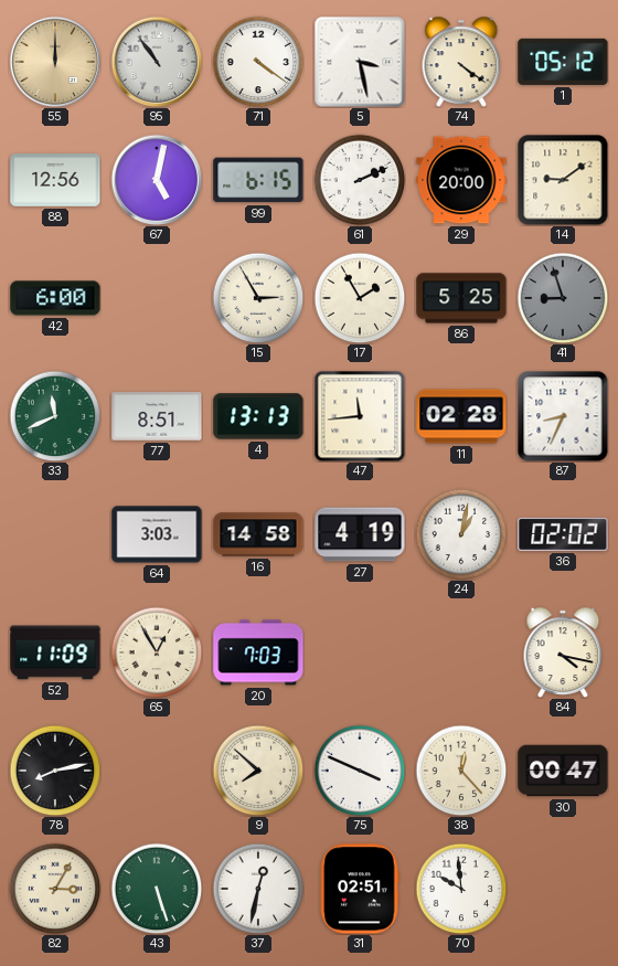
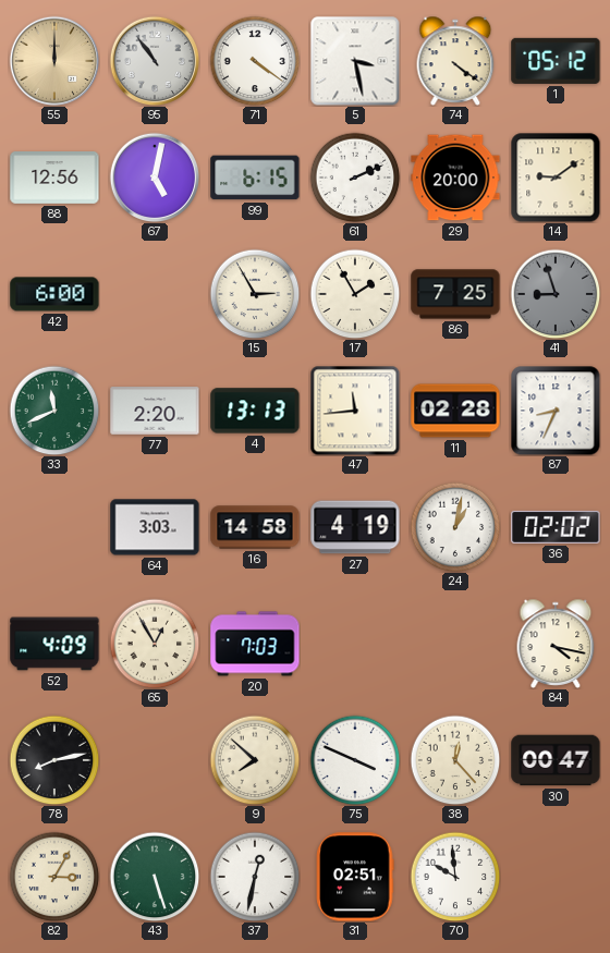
86: 5:25 -> 7:25 (455, 294)
77: 8:51 -> 2:20 (155, 411)
52: 11:09 -> 4:09 (54, 644)
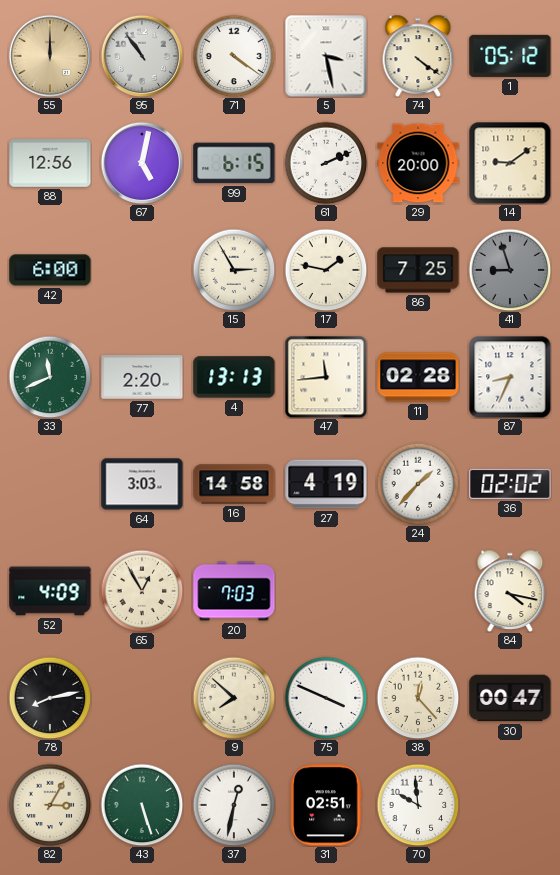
17: 1:55 -> 1:47 (326, 270)
24: 1:02 -> 1:37 (418, 484)
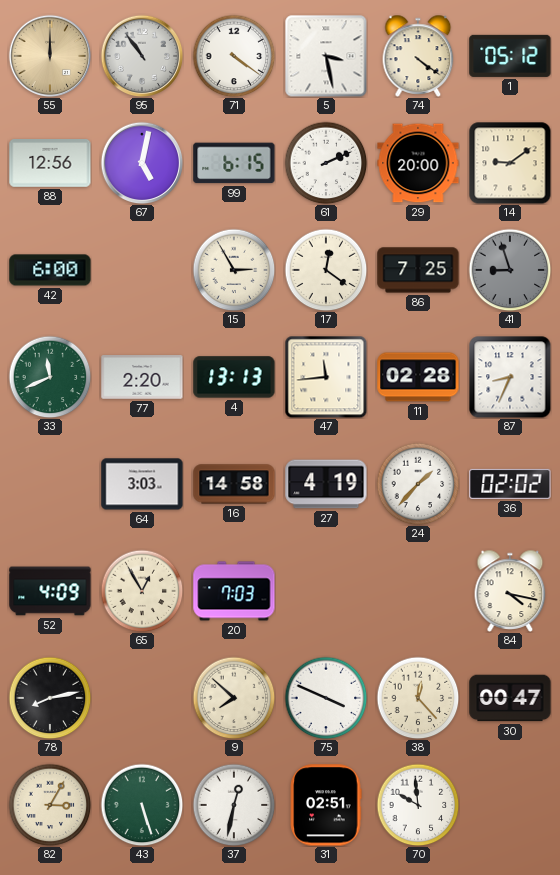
17: 1:47 -> 12:21 (326, 270)
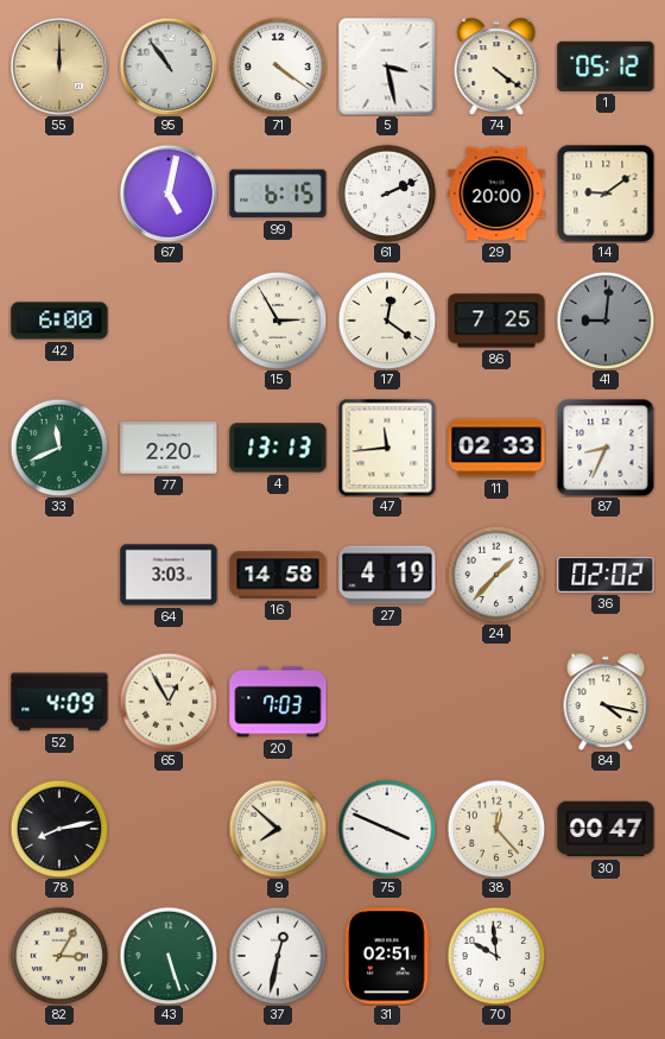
88: 12:56 -> none (50, 164)
41: 8:57 -> 9:01 (606, 321)
11: 02:28 -> 02:33 (496, 448)
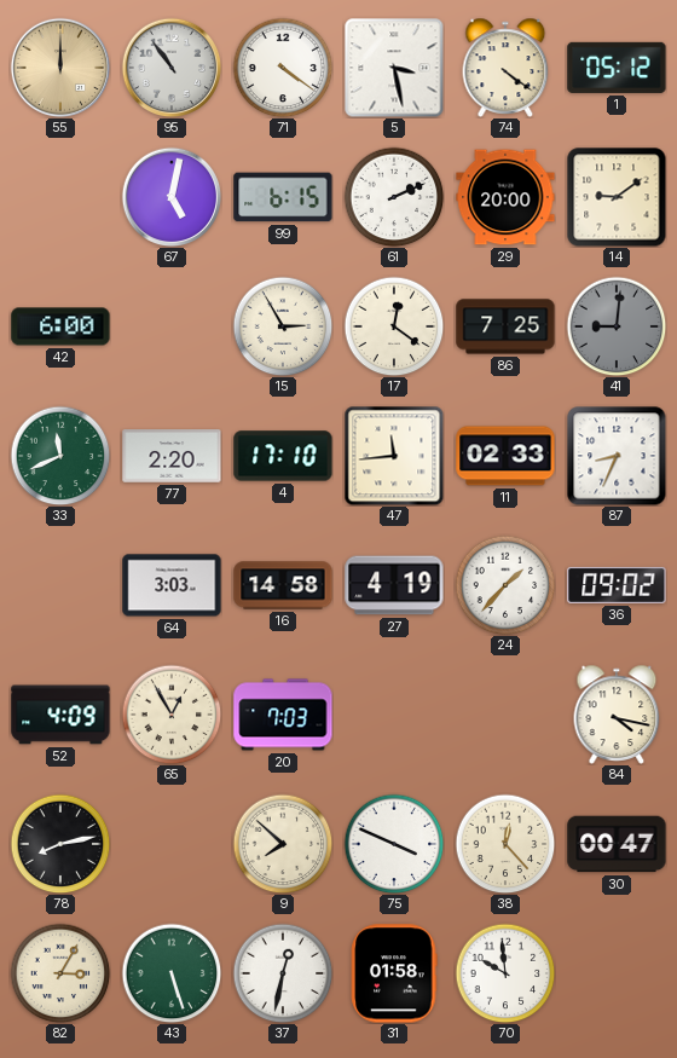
4: 13:13 -> 17:10 (283, 456)
36: 02:02 -> 09:02 (617, 585)
31: 02:51 -> 01:58 (394, 973)
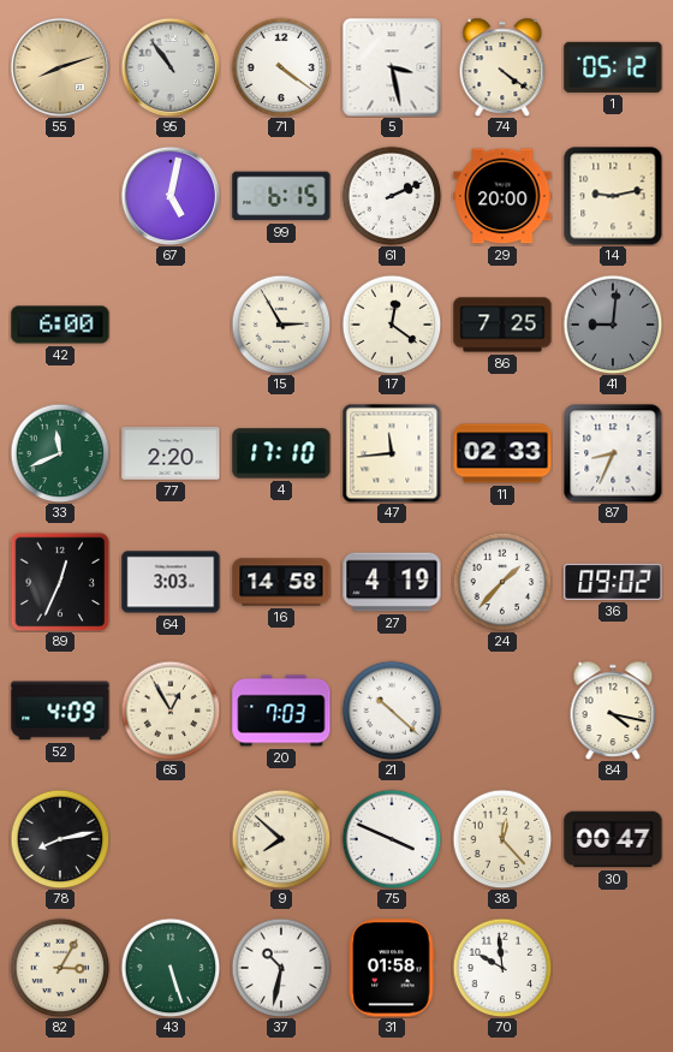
55: 12:00 -> 8:12 (60, 67)
14: 9:09 -> 9:13 (613, 196)
89: none -> 12:34 (60, 582)
21: none -> 10:22 (392, 711)
37: 12:32 -> 10:32 (281, 968)
